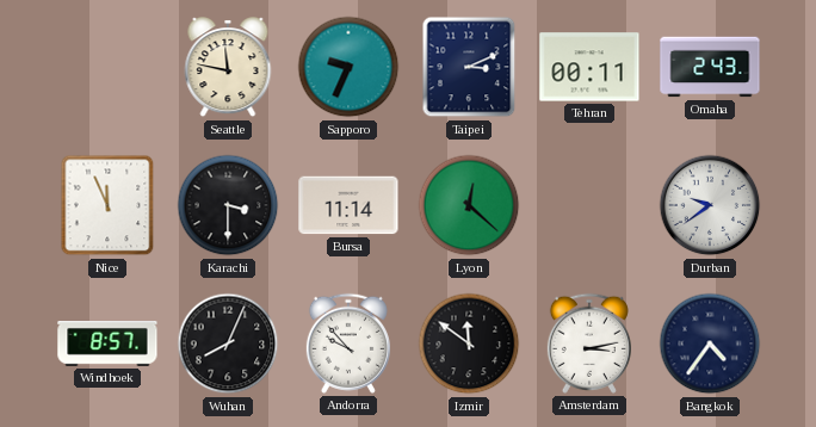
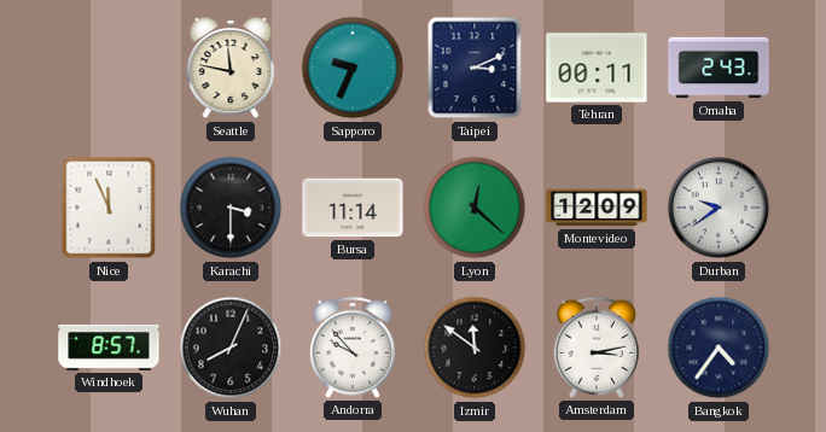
Montevideo: none -> 12:09 (597, 208)
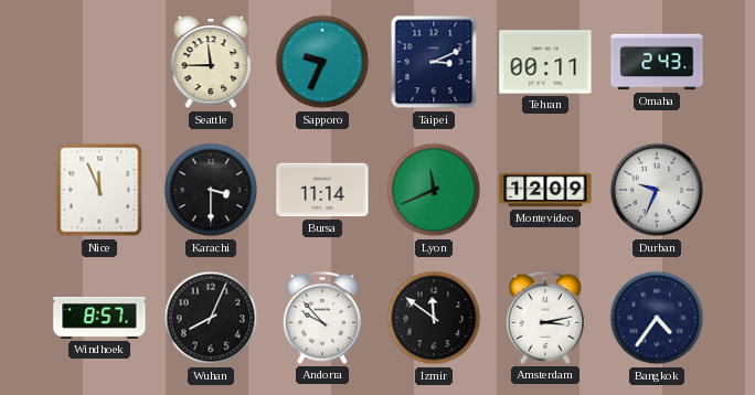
Seattle: 11:47 -> 11:45 (211, 63)
Lyon: 12:22 -> 11:41 (434, 190)
Durban: 9:39 -> 9:34 (657, 190)
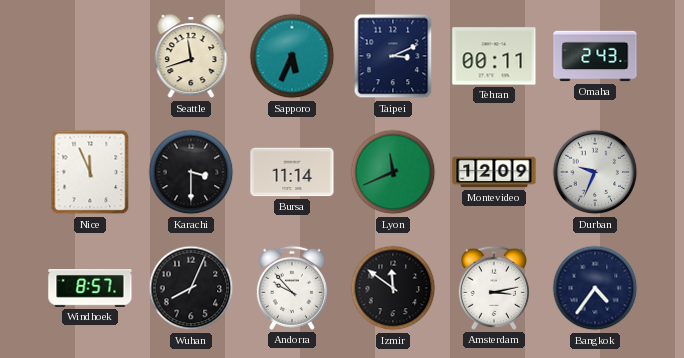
Seattle: 11:45 -> 11:42 (191, 57)
Sapporo: 9:34 -> 5:34 (292, 56)
